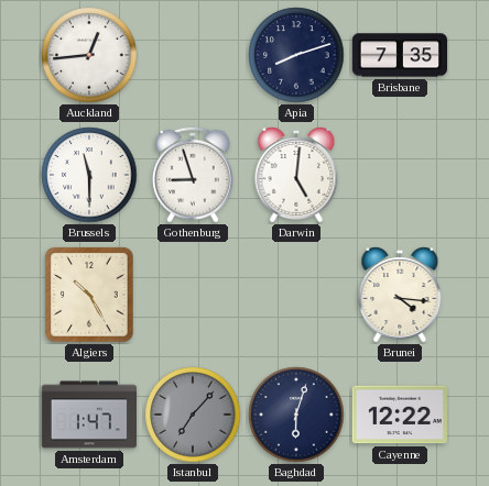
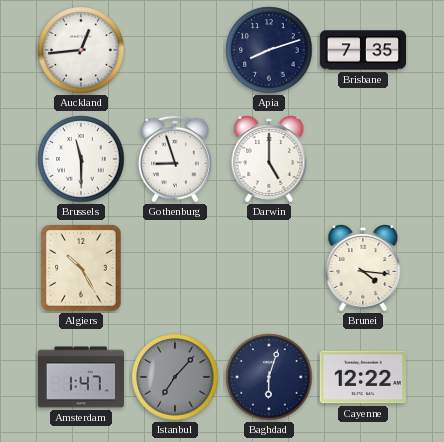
Darwin: 5:01 -> 5:00 (269, 159)
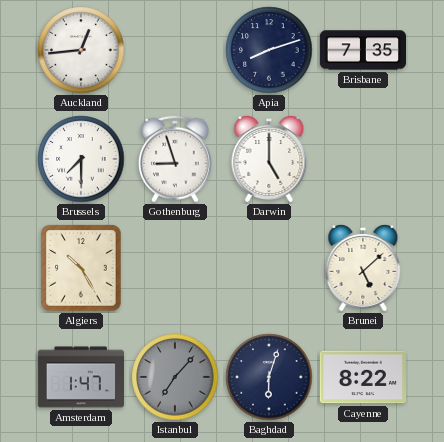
Brussels: 11:30 -> 7:30 (81, 159)
Brunei: 4:16 -> 5:08 (363, 268)
Cayenne: 12:22 -> 8:22 (362, 377)
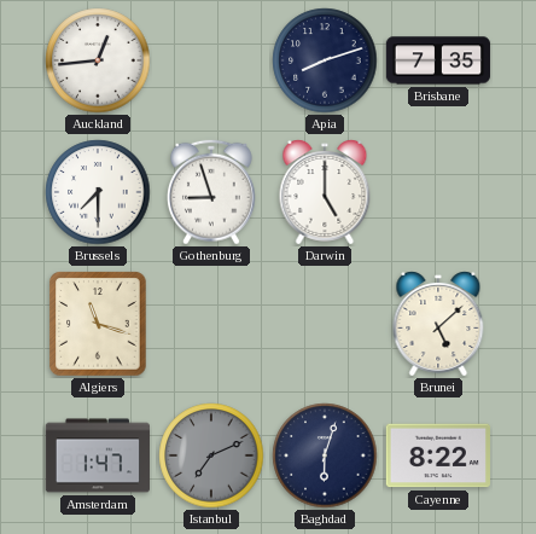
Algiers: 10:25 -> 11:18 (98, 324)
Istanbul: 7:07 -> 7:11 (211, 455)
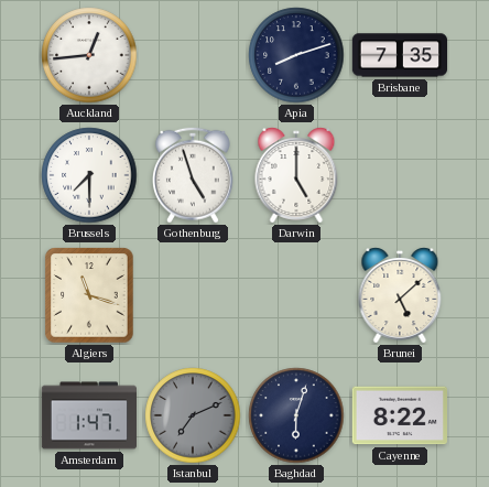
Gothenburg: 8:57 -> 4:57 (193, 175)
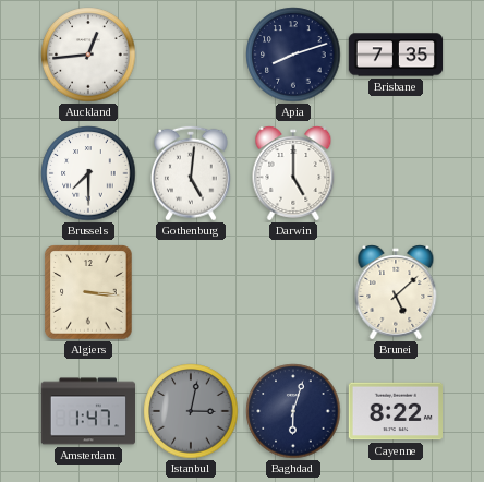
Gothenburg: 4:57 -> 5:01 (191, 173)
Algiers: 11:18 -> 3:16 (88, 292)
Istanbul: 7:11 -> 3:02 (191, 411)
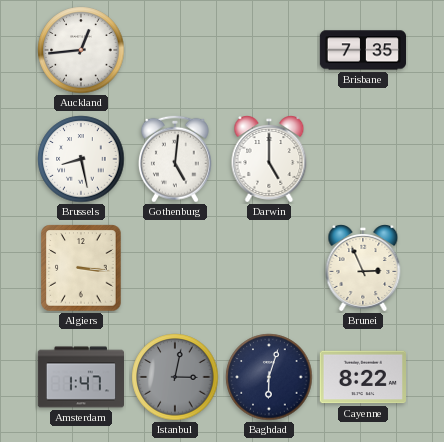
Apia: 8:12 -> none (293, 55)
Brussels: 7:30 -> 8:28 (81, 159)
Brunei: 5:08 -> 2:56 (363, 268)
